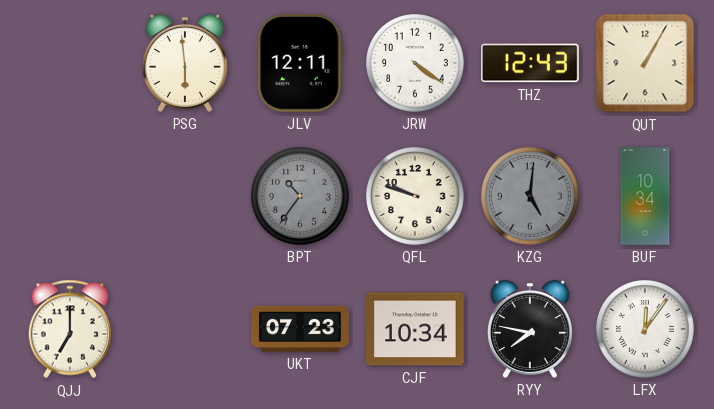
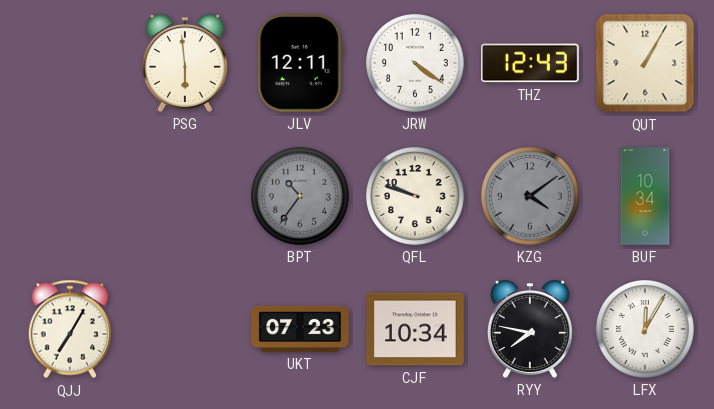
KZG: 5:01 -> 4:09 (531, 197)
QJJ: 7:00 -> 7:05 (70, 329)
LFX: 12:06 -> 12:05 (646, 330)
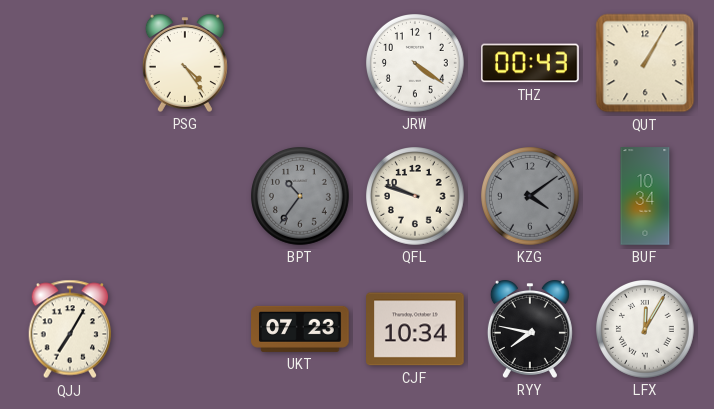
PSG: 5:59 -> 4:24 (185, 63)
JLV: 12:11 -> none (300, 63)
THZ: 12:43 -> 00:43 (531, 63)
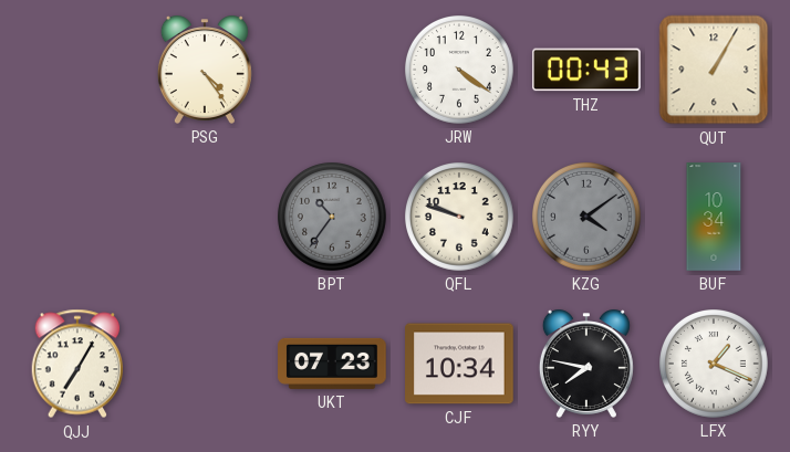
LFX: 12:05 -> 1:19 (715, 365)
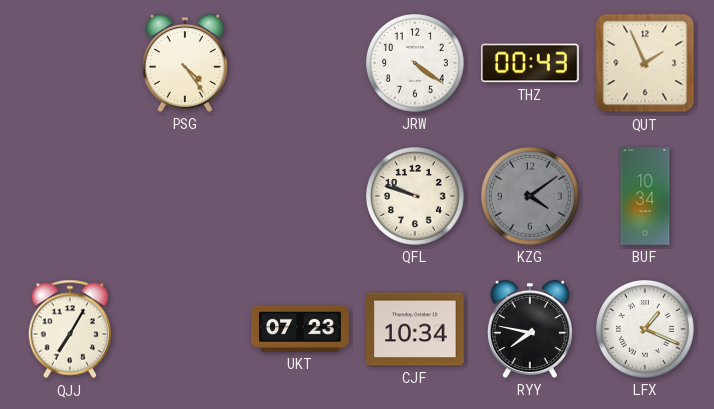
QUT: 1:05 -> 1:56 (645, 63)
BPT: 10:36 -> none (333, 218)
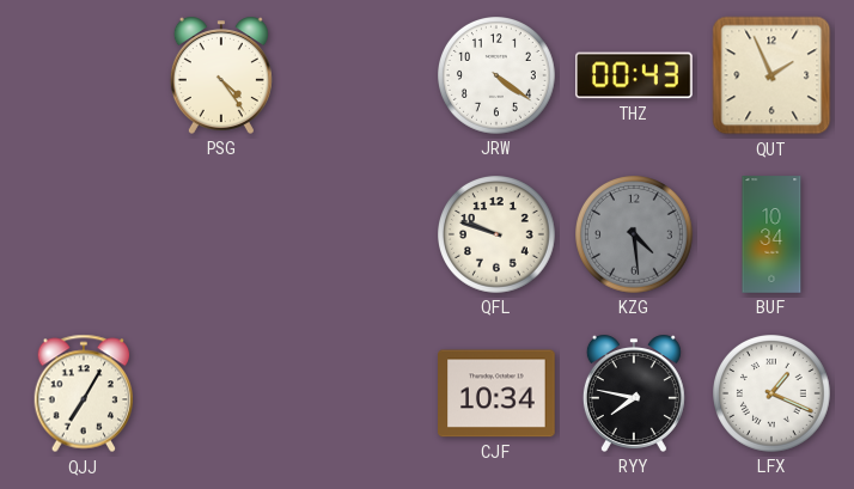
KZG: 4:09 -> 4:29 (635, 236)
UKT: 07:23 -> none (300, 329)
